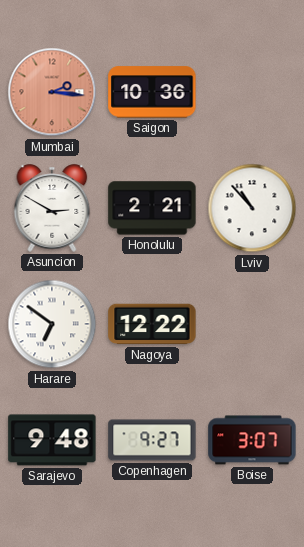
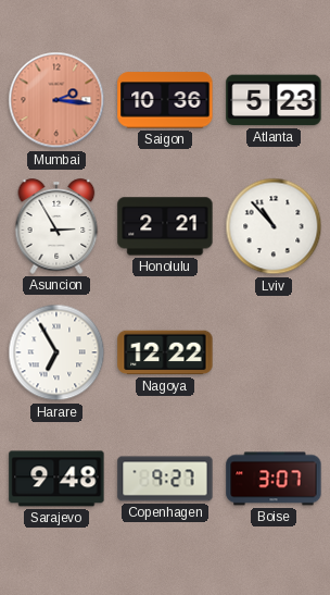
Atlanta: none -> 5:23 (274, 100)
Asuncion: 2:50 -> 2:55 (56, 226)
Harare: 6:51 -> 6:55 (56, 352)
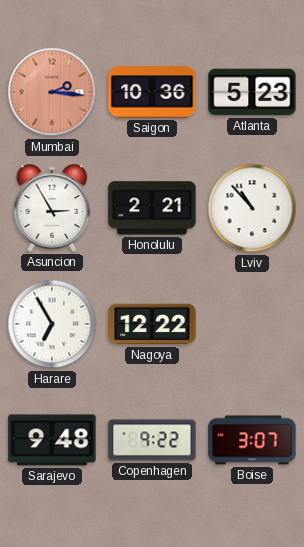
Copenhagen: 9:27 -> 9:22 (152, 440)
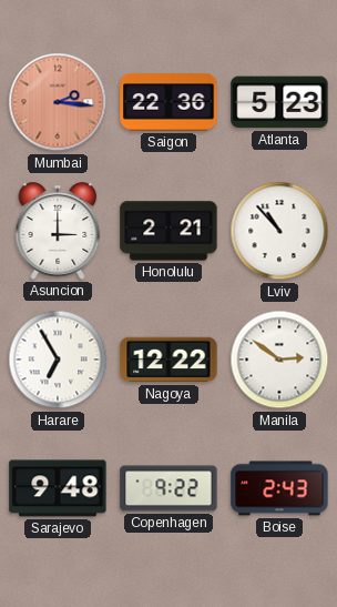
Saigon: 10:36 -> 22:36 (168, 102)
Asuncion: 2:55 -> 3:00 (58, 231)
Manila: none -> 2:51 (279, 360)
Boise: 3:07 -> 2:43 (279, 488)
